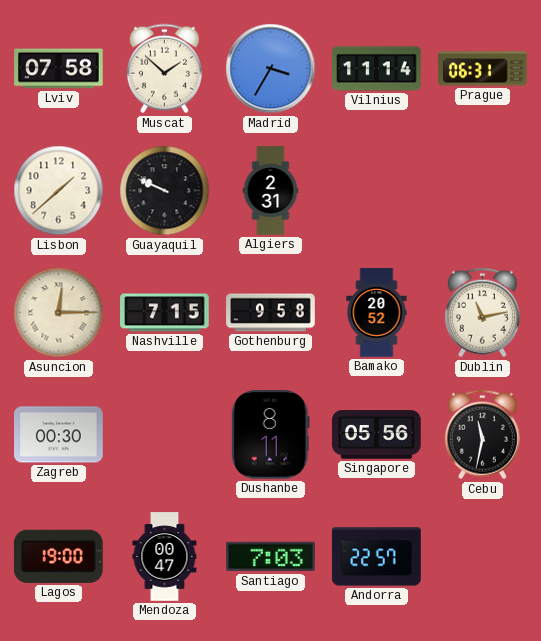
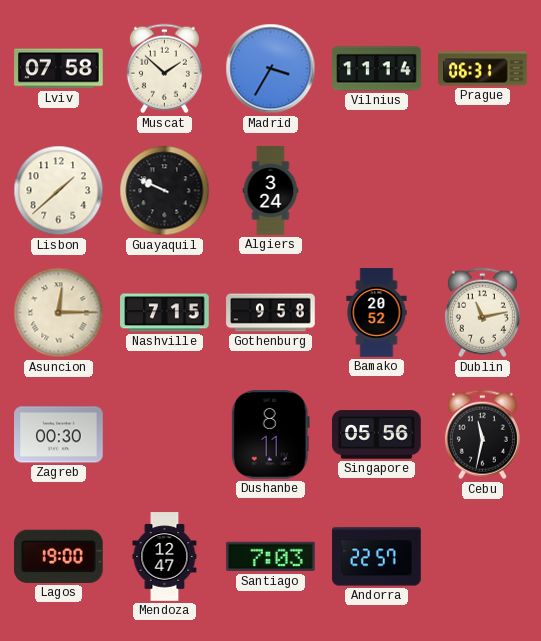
Algiers: 2:31 -> 3:24 (271, 191)
Mendoza: 00:47 -> 12:47 (165, 557)
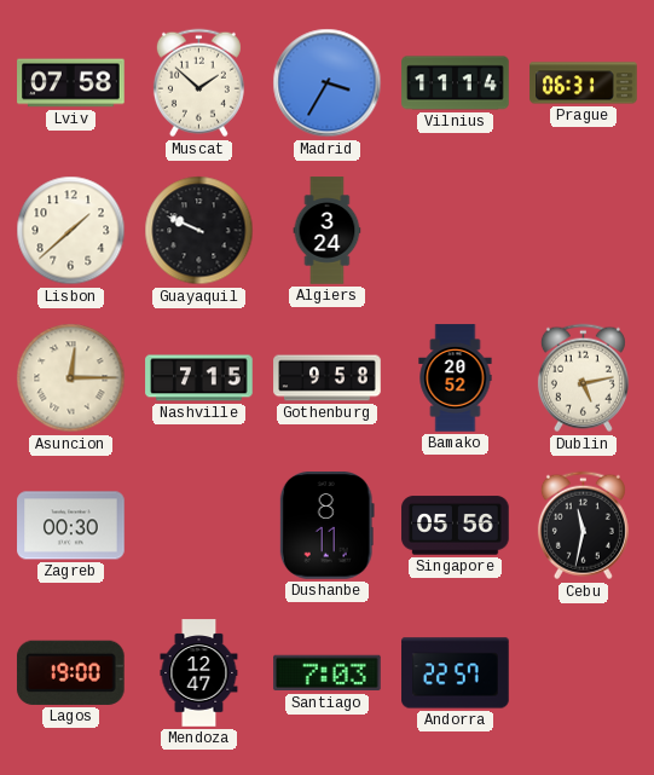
Dublin: 11:13 -> 5:13 (583, 378)
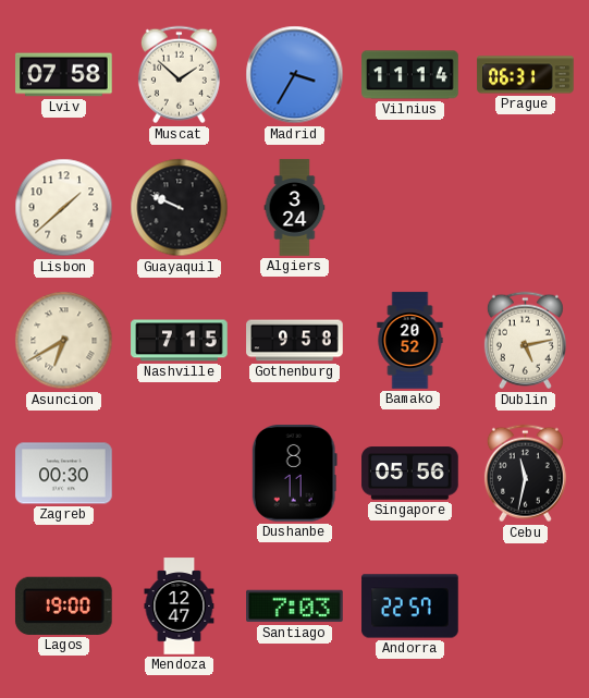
Asuncion: 12:15 -> 6:40 (64, 341)
